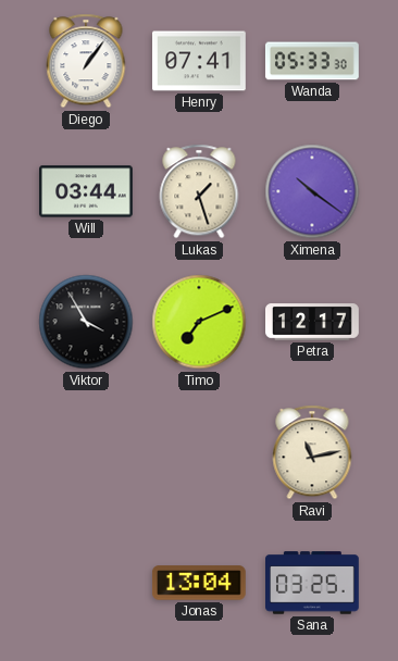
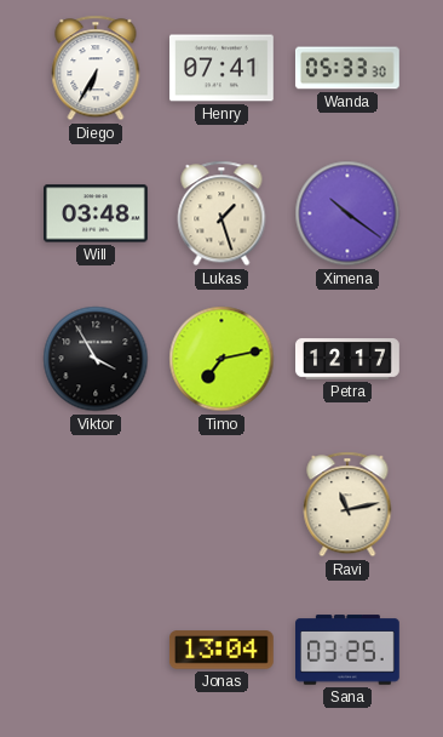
Diego: 1:06 -> 6:35 (96, 68)
Will: 03:44 -> 03:48 (97, 213)
Timo: 7:11 -> 7:13 (221, 359)
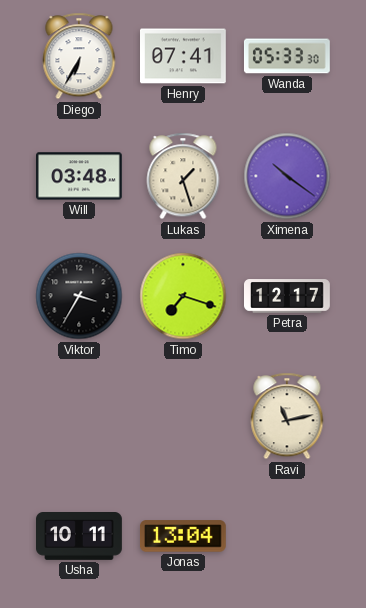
Viktor: 3:55 -> 3:35 (79, 296)
Timo: 7:13 -> 7:18 (183, 296)
Usha: none -> 10:11 (80, 537)
Sana: 03:25 -> none (349, 650)
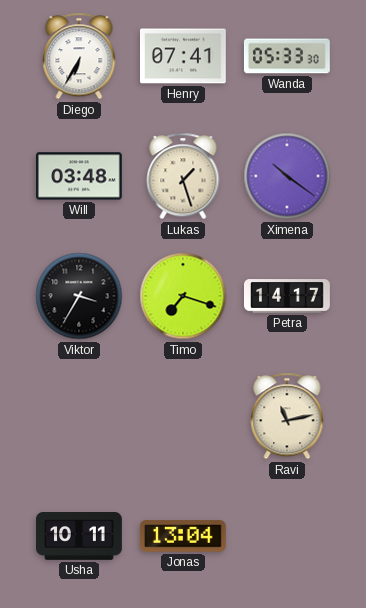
Petra: 12:17 -> 14:17 (288, 296)
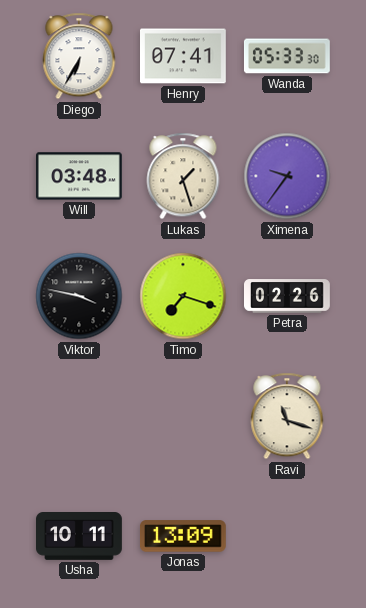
Ximena: 10:21 -> 9:36 (287, 176)
Viktor: 3:35 -> 3:47 (79, 296)
Petra: 14:17 -> 02:26 (288, 296)
Ravi: 11:13 -> 11:18 (287, 416)
Jonas: 13:04 -> 13:09 (183, 536)
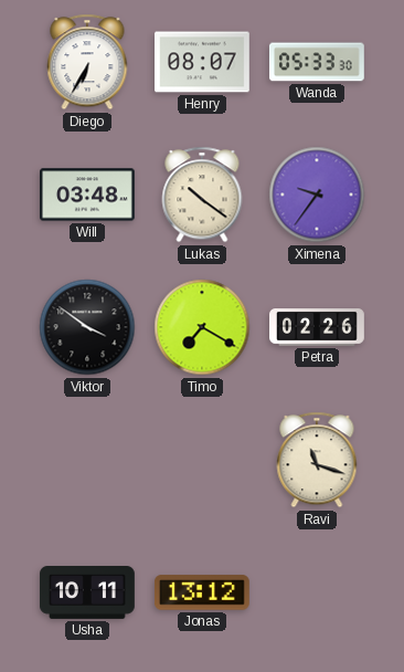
Henry: 07:41 -> 08:07 (203, 62)
Lukas: 1:27 -> 10:21 (202, 195)
Viktor: 3:47 -> 3:51 (87, 327)
Timo: 7:18 -> 7:20 (202, 327)
Jonas: 13:09 -> 13:12 (202, 592)
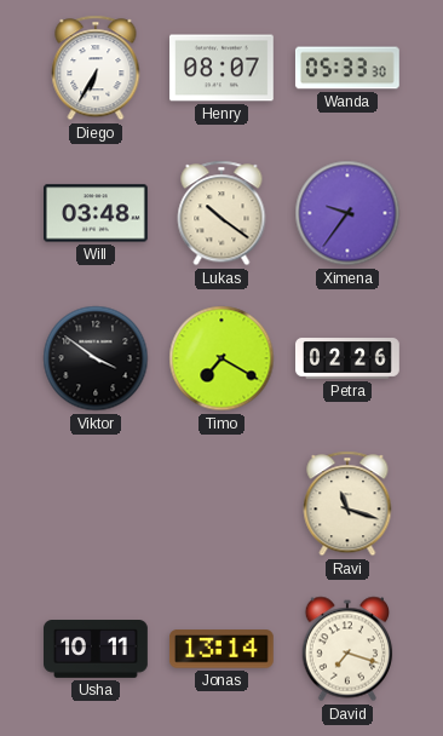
Jonas: 13:12 -> 13:14 (221, 649)
David: none -> 7:18 (347, 649)
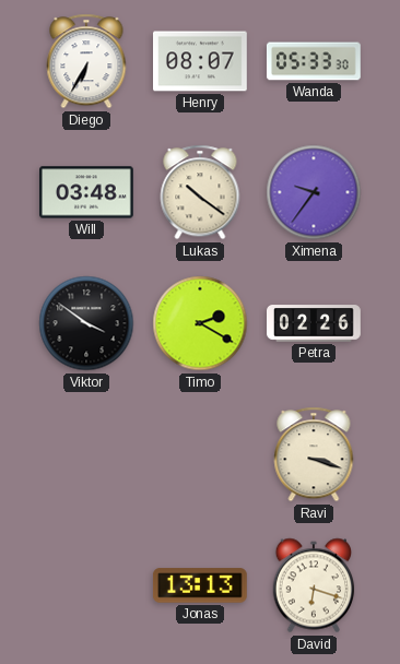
Timo: 7:20 -> 2:20 (200, 323)
Ravi: 11:18 -> 3:18 (314, 454)
Usha: 10:11 -> none (97, 650)
Jonas: 13:14 -> 13:13 (200, 585)
David: 7:18 -> 6:18 (314, 585)
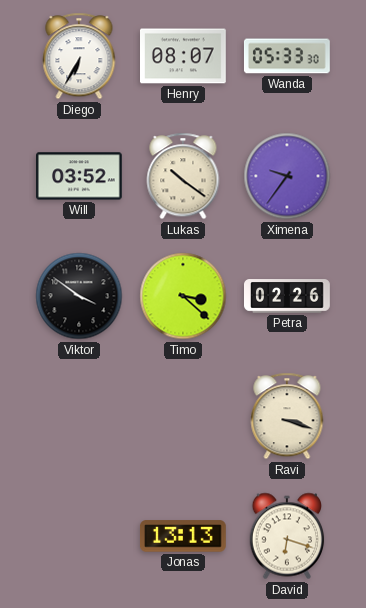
Will: 03:48 -> 03:52 (80, 176)
Timo: 2:20 -> 3:22 (183, 296)
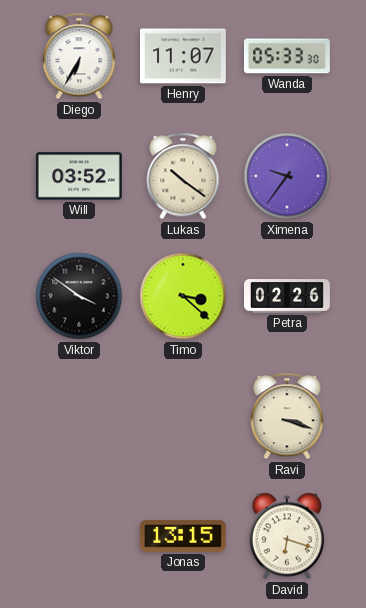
Henry: 08:07 -> 11:07 (184, 56)
Jonas: 13:13 -> 13:15 (183, 536)
